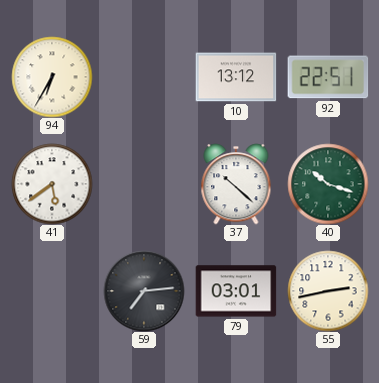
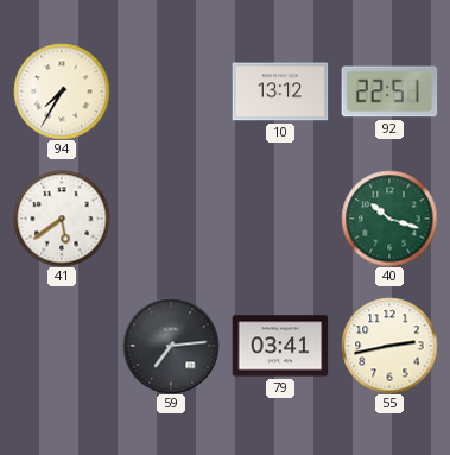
94: 6:35 -> 7:35 (62, 91)
37: 10:22 -> none (236, 184)
79: 03:01 -> 03:41 (280, 346)
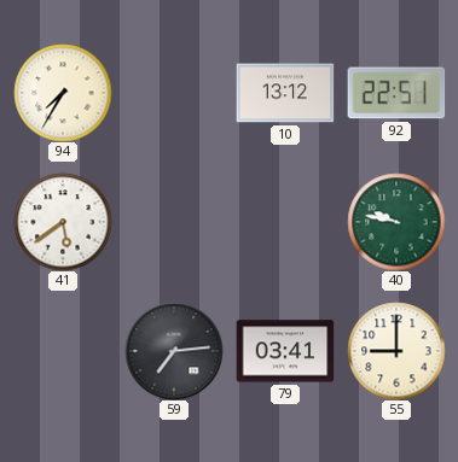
40: 10:18 -> 9:47 (396, 222)
55: 2:43 -> 9:00 (396, 351)
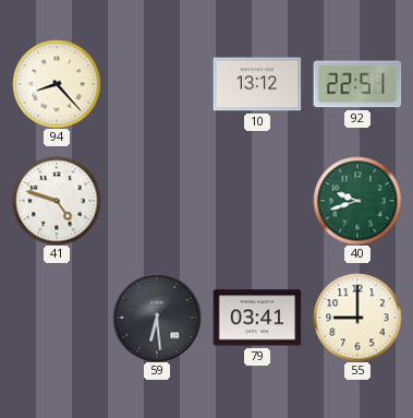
94: 7:35 -> 8:23 (57, 84)
41: 5:39 -> 4:48 (57, 201)
40: 9:47 -> 9:42 (357, 201)
59: 7:14 -> 6:29 (157, 318)
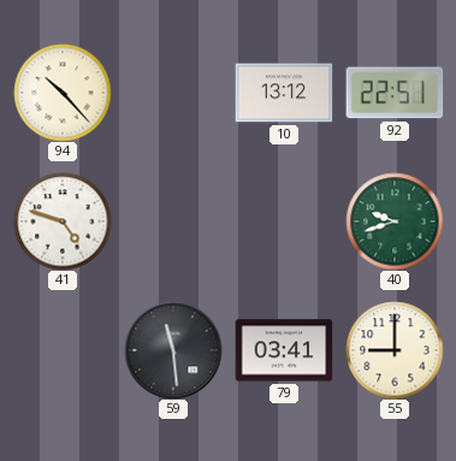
94: 8:23 -> 10:23 (63, 93)
59: 6:29 -> 11:29 (173, 350)
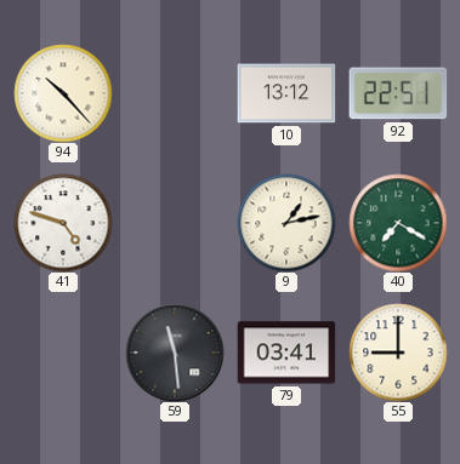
9: none -> 1:13 (286, 223)
40: 9:42 -> 7:20 (398, 223)
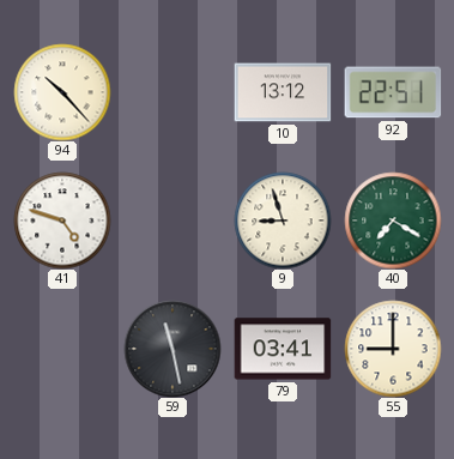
9: 1:13 -> 8:57 (283, 221)
59: 11:29 -> 11:28 (172, 349)
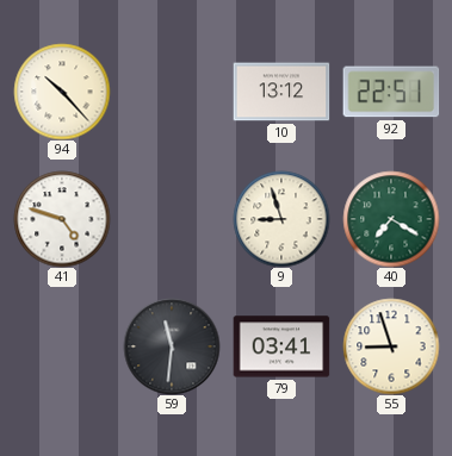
59: 11:28 -> 11:31 (172, 346)
55: 9:00 -> 8:57 (391, 346)
